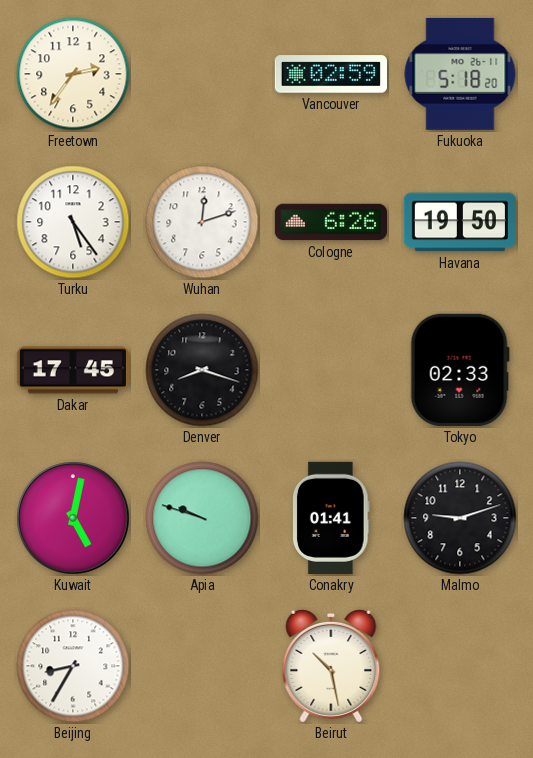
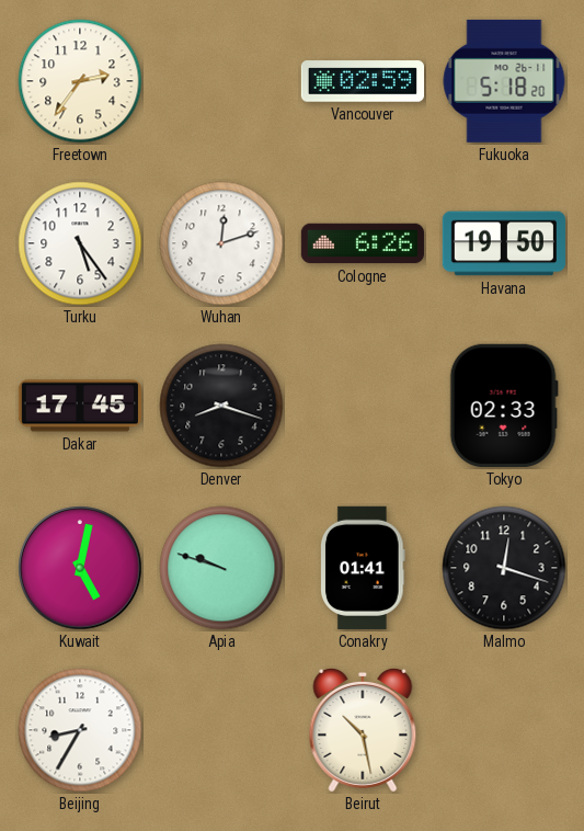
Malmo: 9:12 -> 12:18 (504, 568)
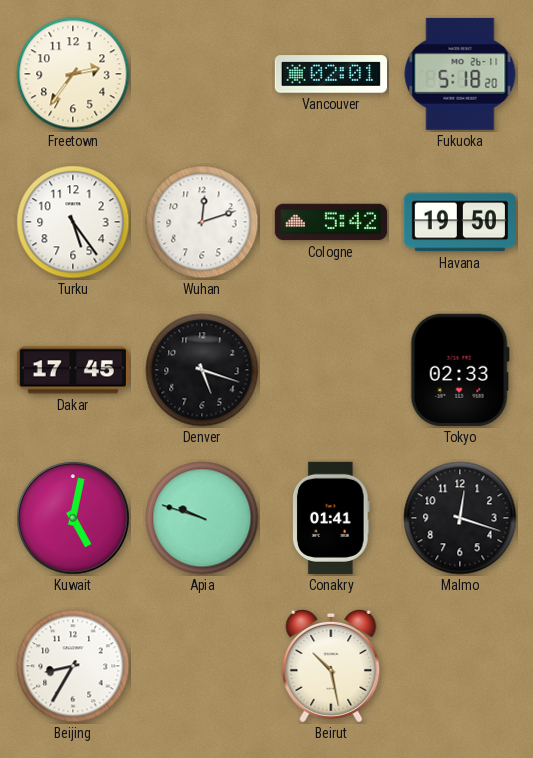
Vancouver: 02:59 -> 02:01 (330, 74)
Cologne: 6:26 -> 5:42 (331, 222)
Denver: 8:18 -> 5:18 (202, 370)
